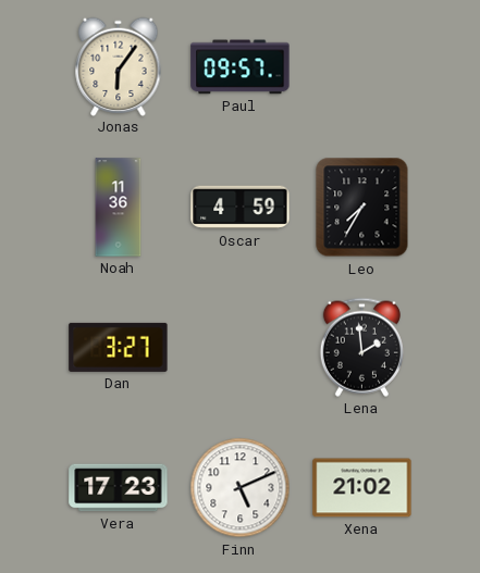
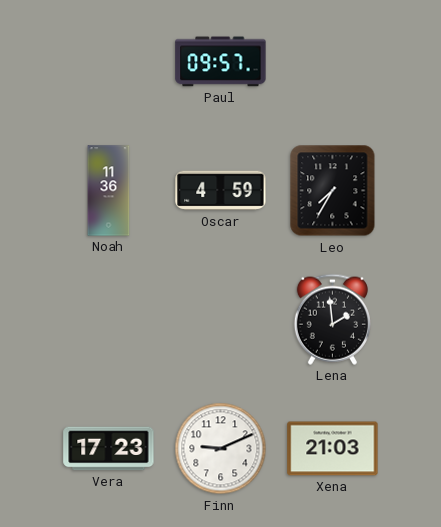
Jonas: 6:06 -> none (119, 66)
Dan: 3:27 -> none (119, 347)
Finn: 5:11 -> 9:11 (221, 449)
Xena: 21:02 -> 21:03 (333, 449)
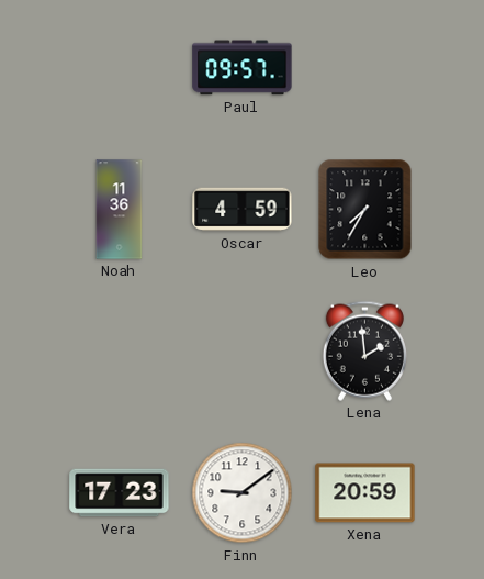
Finn: 9:11 -> 9:09 (243, 493)
Xena: 21:03 -> 20:59 (365, 493)
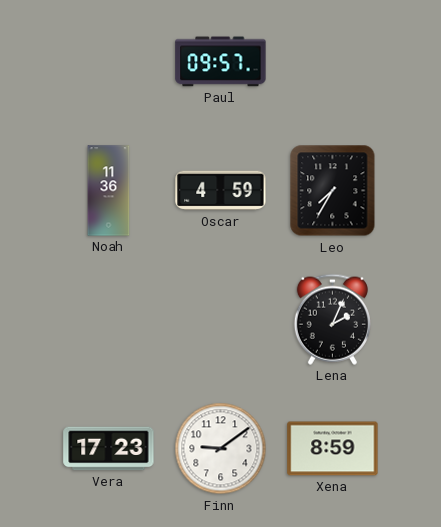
Lena: 1:59 -> 2:04 (332, 319)
Xena: 20:59 -> 8:59 (333, 449)
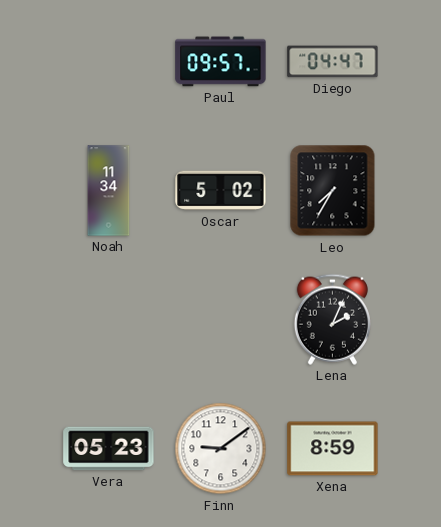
Diego: none -> 04:47 (333, 62)
Noah: 11:36 -> 11:34 (109, 191)
Oscar: 4:59 -> 5:02 (221, 191)
Vera: 17:23 -> 05:23 (109, 449)
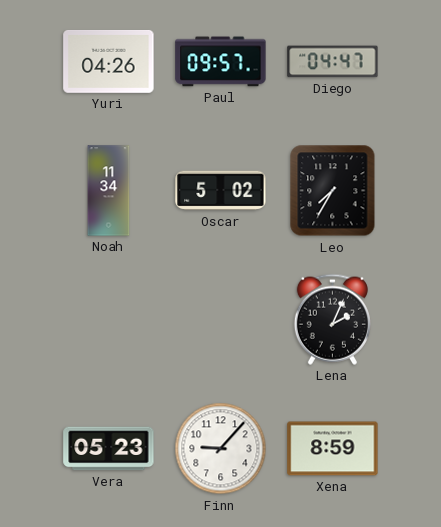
Yuri: none -> 04:26 (109, 61)
Finn: 9:09 -> 9:07 (221, 449)
